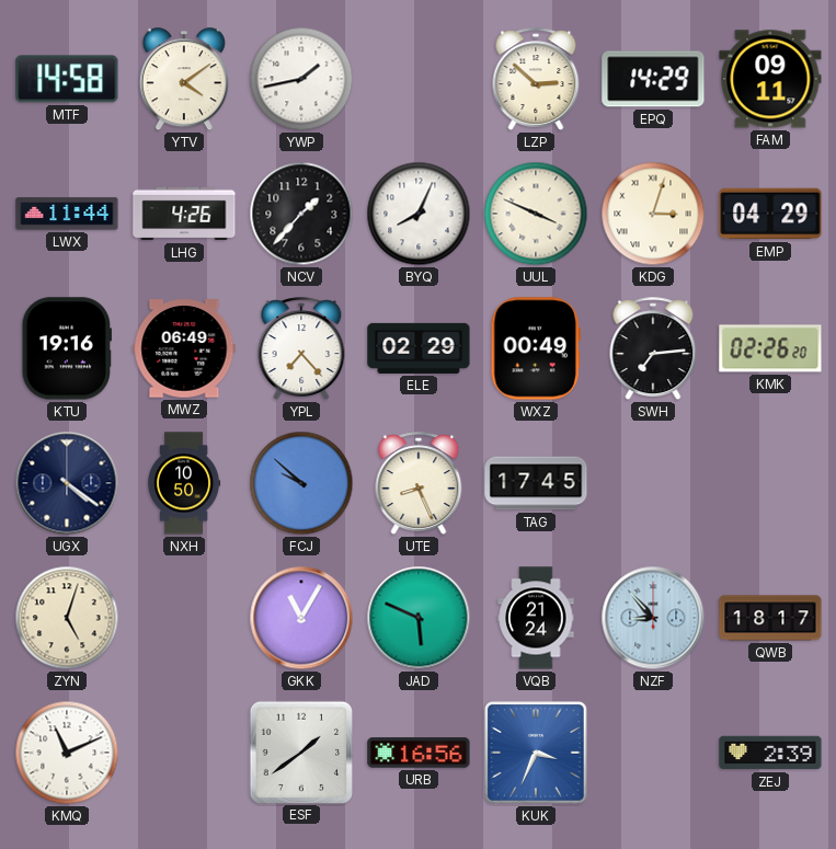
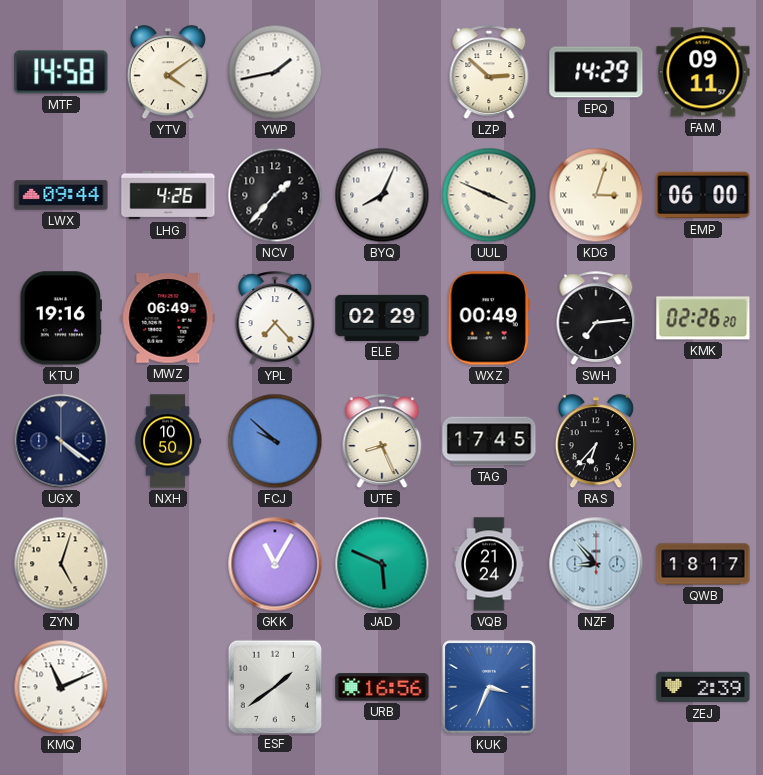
LWX: 11:44 -> 09:44 (61, 195)
EMP: 04:29 -> 06:00 (703, 195)
RAS: none -> 6:37 (596, 442)
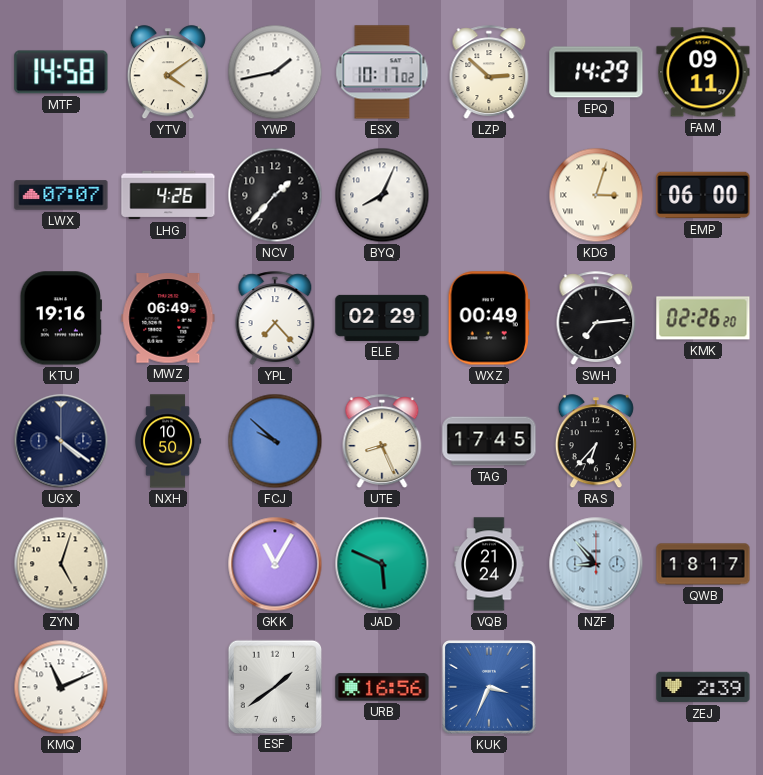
ESX: none -> 10:17 (382, 72)
LWX: 09:44 -> 07:07 (61, 195)
UUL: 3:49 -> none (489, 195)
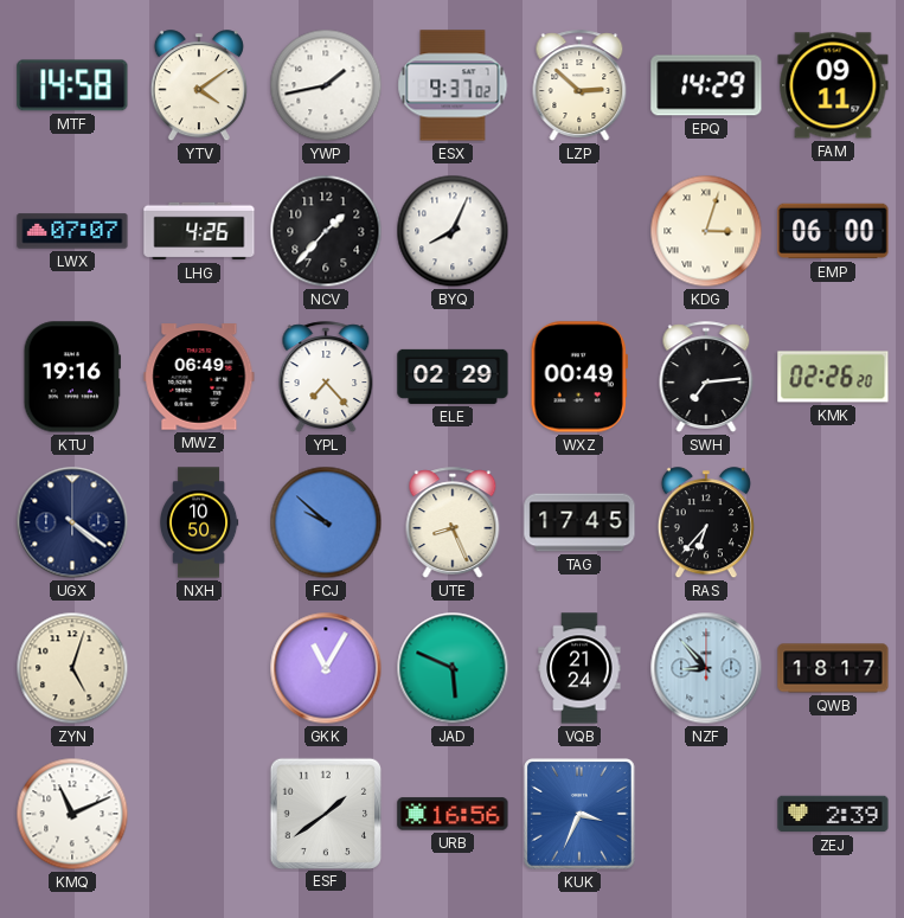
ESX: 10:17 -> 9:37 (453, 85)
